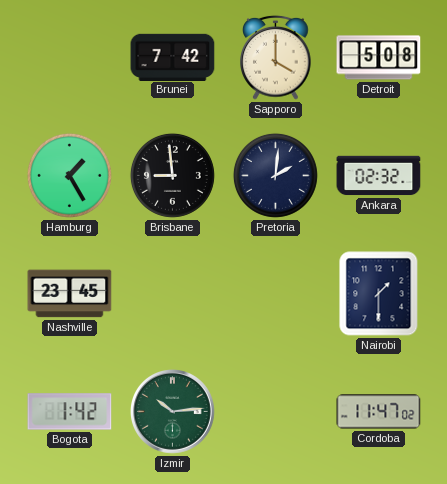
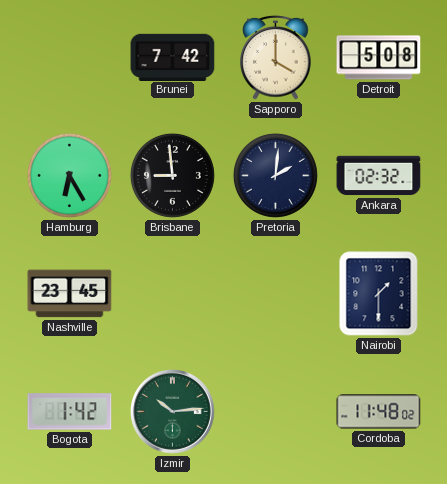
Hamburg: 1:25 -> 6:25 (69, 175)
Cordoba: 11:47 -> 11:48 (379, 412)
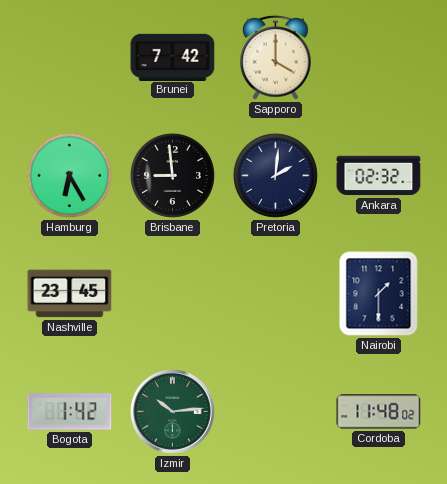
Detroit: 5:08 -> none (379, 58)
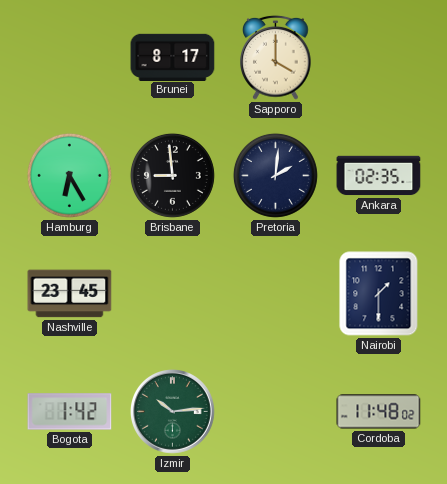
Brunei: 7:42 -> 8:17 (173, 57)
Ankara: 02:32 -> 02:35 (379, 176)
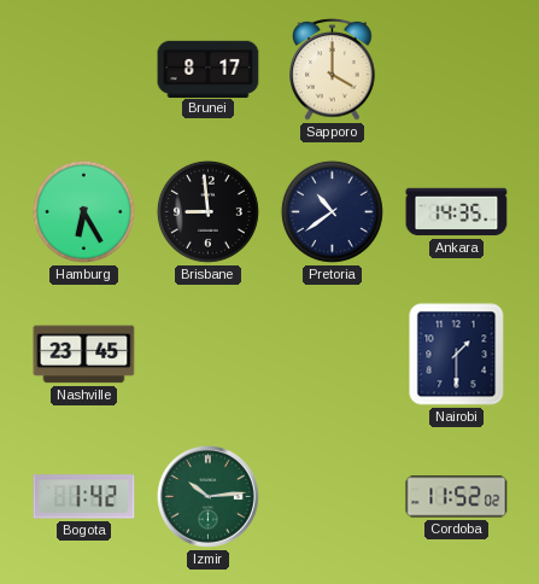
Pretoria: 2:01 -> 10:39 (332, 211)
Ankara: 02:35 -> 14:35 (457, 212)
Cordoba: 11:48 -> 11:52 (457, 497)
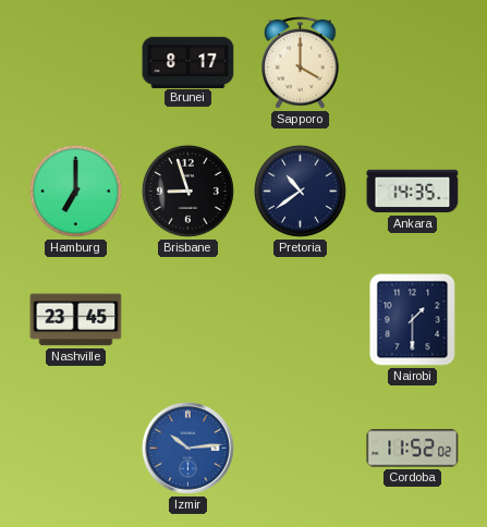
Hamburg: 6:25 -> 7:00 (75, 191)
Brisbane: 8:59 -> 8:57 (187, 191)
Bogota: 1:42 -> none (84, 497)
Izmir dial: green -> blue (188, 449)
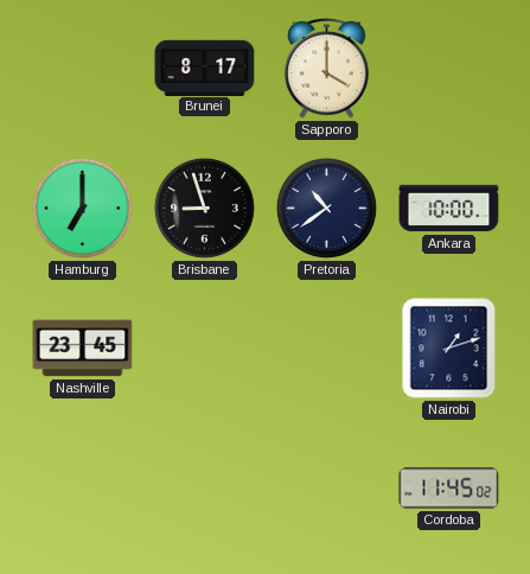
Ankara: 14:35 -> 10:00 (449, 209)
Nairobi: 1:30 -> 1:12 (449, 349)
Izmir: 10:14 -> none (188, 449)
Cordoba: 11:52 -> 11:45 (449, 489)
